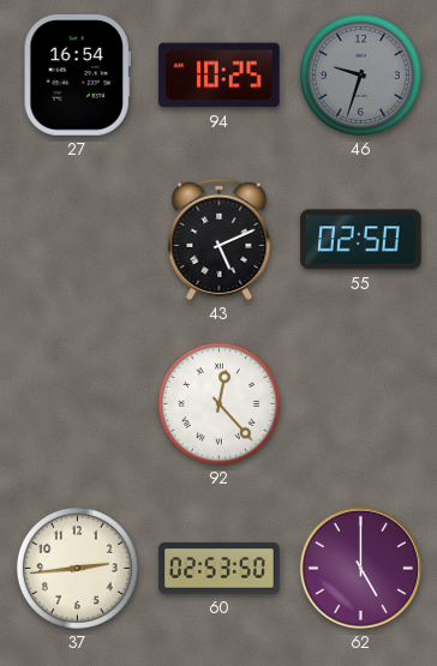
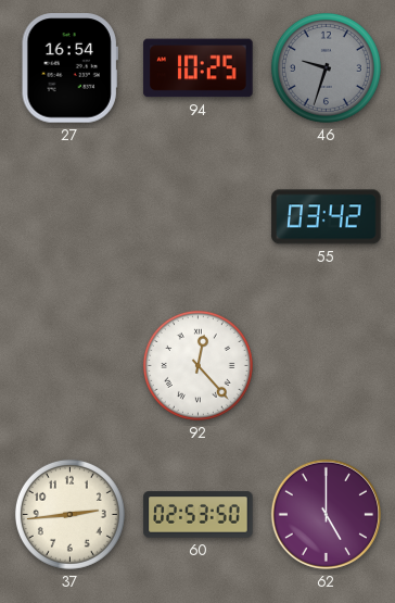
43: 5:11 -> none (220, 239)
55: 02:50 -> 03:42 (327, 217)
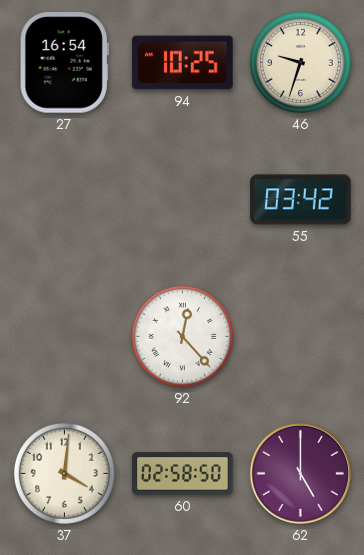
46 dial: grey -> cream (300, 62)
37: 2:44 -> 4:01 (64, 473)
60: 02:53 -> 02:58 (183, 474)
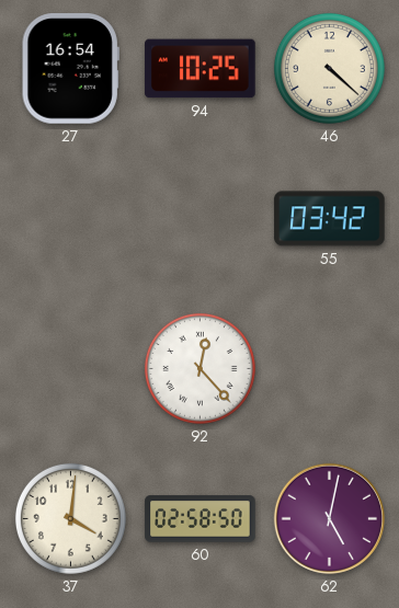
46: 9:33 -> 4:22 (329, 68)
62: 5:00 -> 5:02 (329, 518)
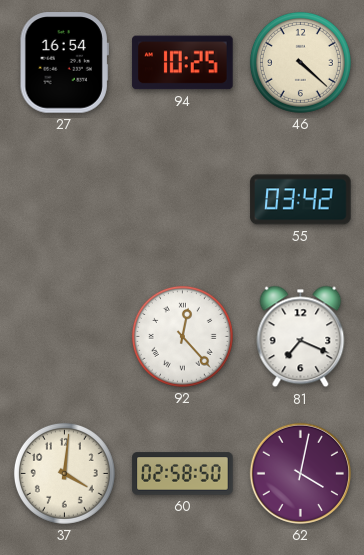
81: none -> 7:19 (301, 337)
62: 5:02 -> 4:02 (300, 473)
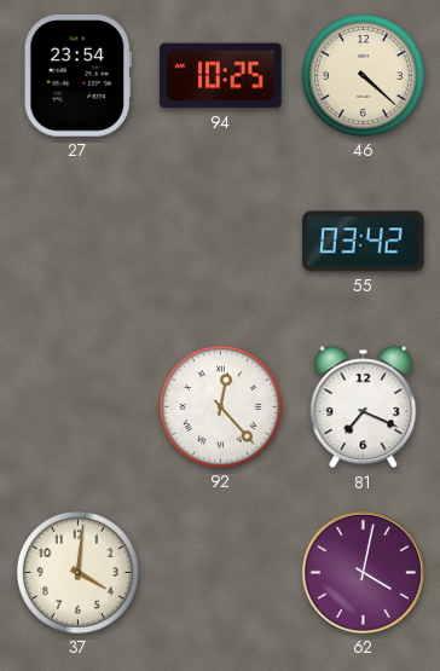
27: 16:54 -> 23:54 (77, 76)
60: 02:58 -> none (183, 474)
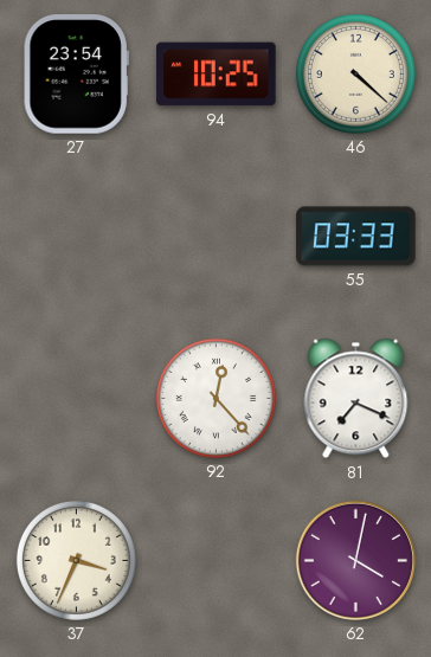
55: 03:42 -> 03:33 (356, 237)
37: 4:01 -> 3:34 (76, 560)
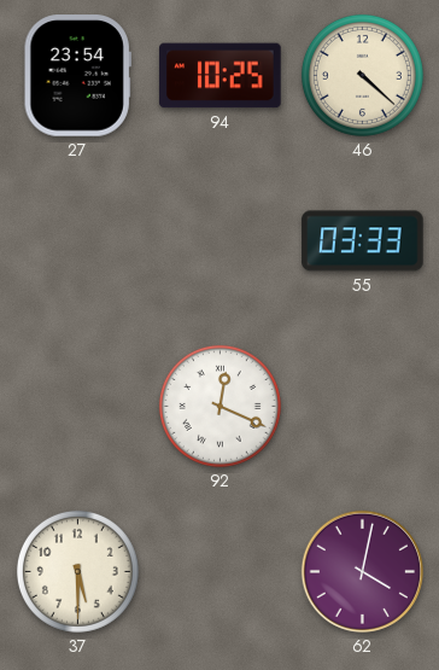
92: 12:23 -> 12:19 (219, 406)
81: 7:19 -> none (356, 399)
37: 3:34 -> 5:30 (77, 571)
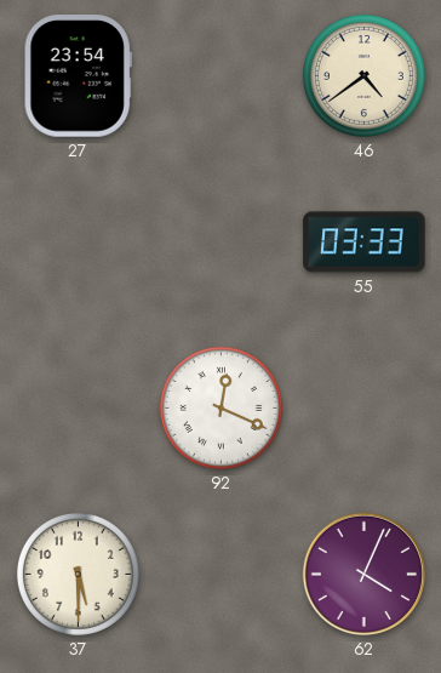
94: 10:25 -> none (221, 76)
46: 4:22 -> 4:39 (363, 75)
62: 4:02 -> 4:04 (363, 574)
